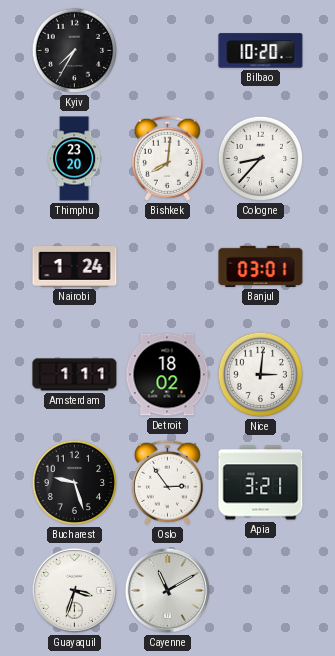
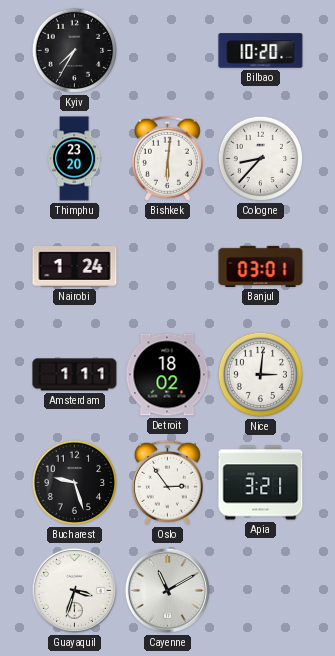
Bishkek: 8:01 -> 6:01 (167, 158)
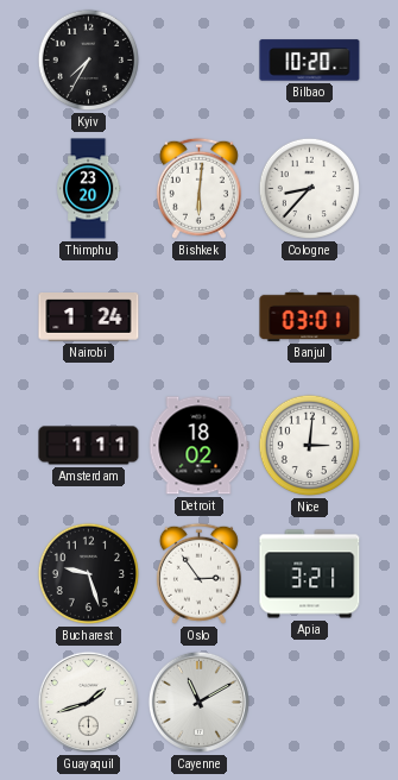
Guayaquil: 3:33 -> 1:42 (88, 702)
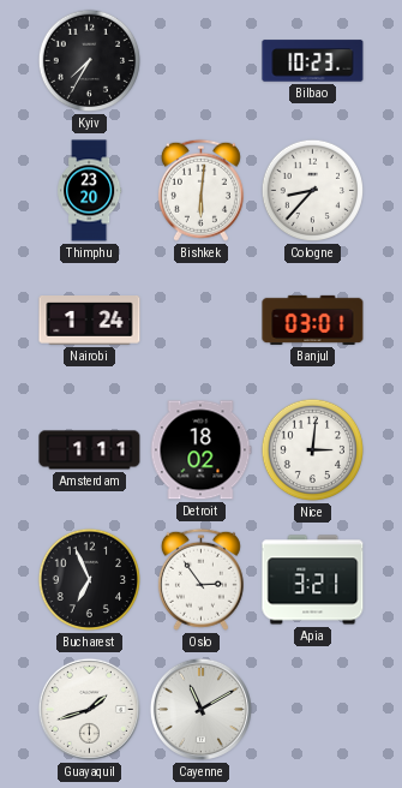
Bilbao: 10:20 -> 10:23 (313, 61)
Bucharest: 9:27 -> 6:56 (90, 580)
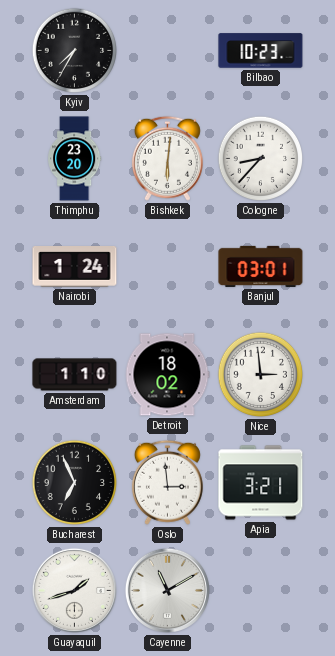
Amsterdam: 1:11 -> 1:10 (75, 375)
Nice: 3:01 -> 2:59 (261, 375)
Oslo: 2:54 -> 2:59 (167, 482)
